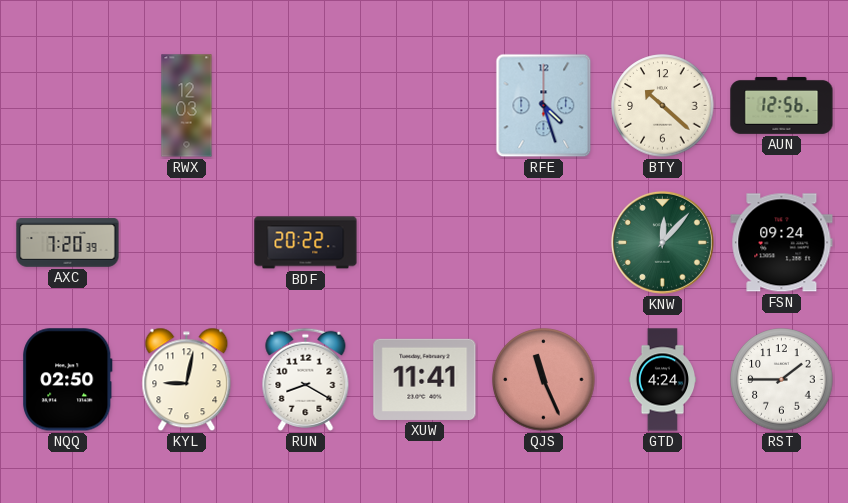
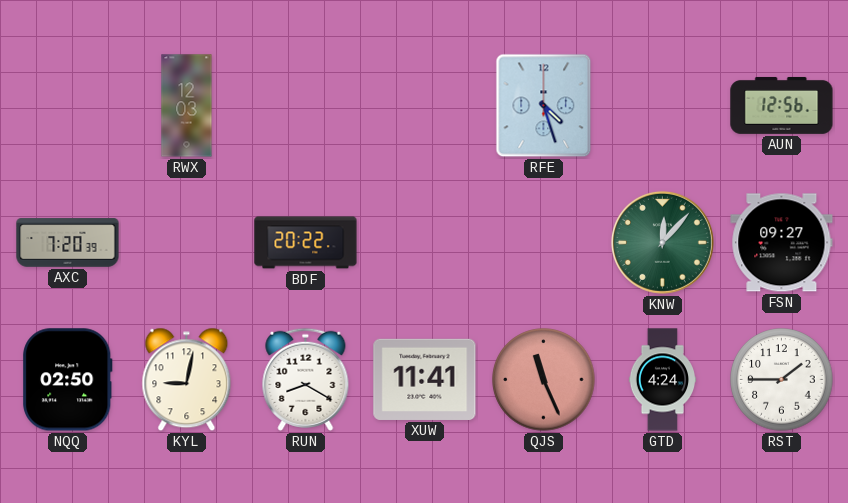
BTY: 10:22 -> none (663, 106)
FSN: 09:24 -> 09:27 (782, 243)
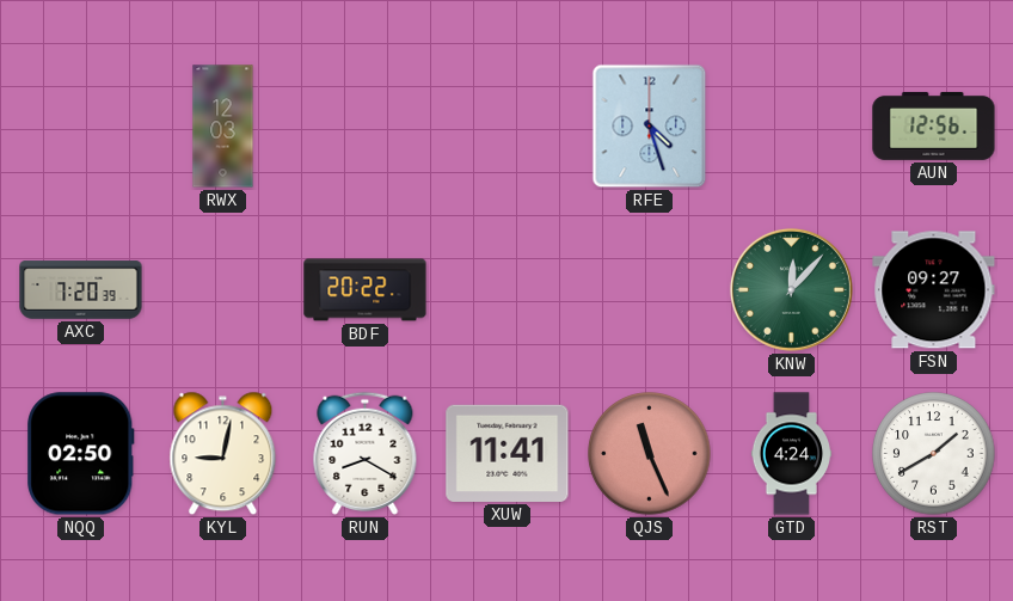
RST: 1:45 -> 1:40 (934, 454)
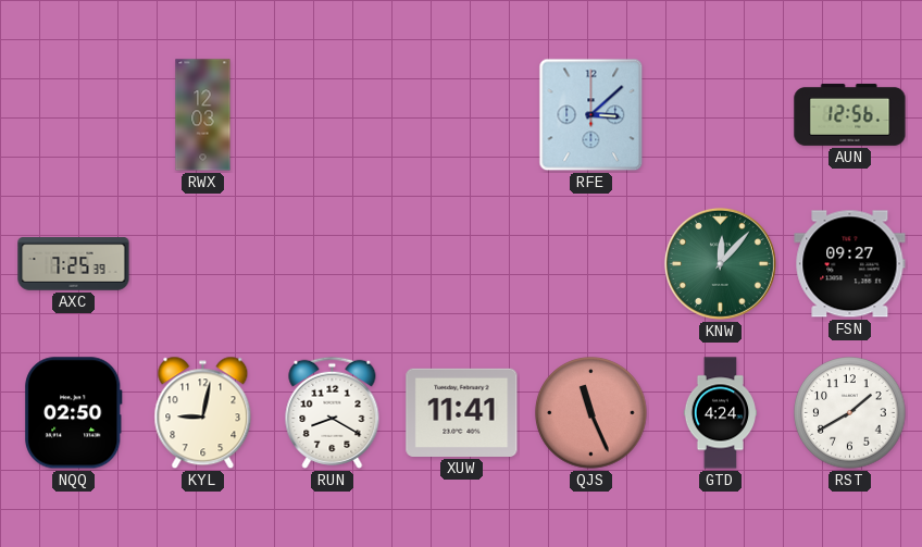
RFE: 4:27 -> 3:08 (591, 115)
AXC: 7:20 -> 7:25 (74, 264)
BDF: 20:22 -> none (366, 290)
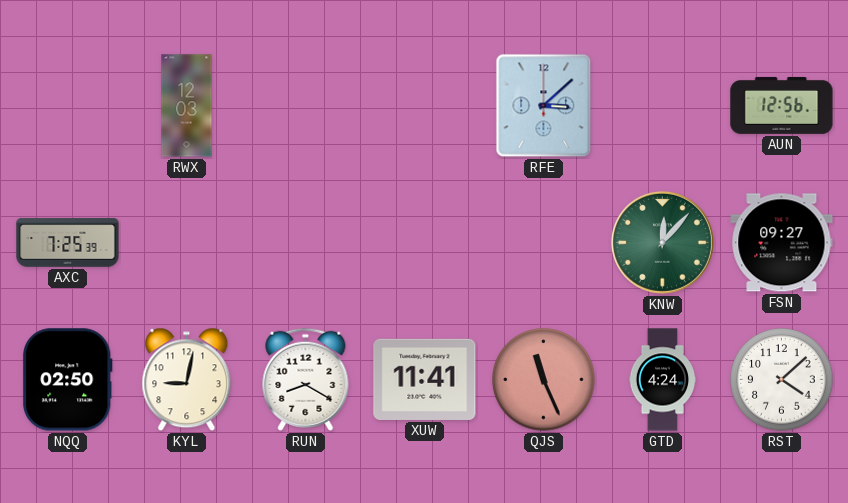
RST: 1:40 -> 4:08 (782, 380)
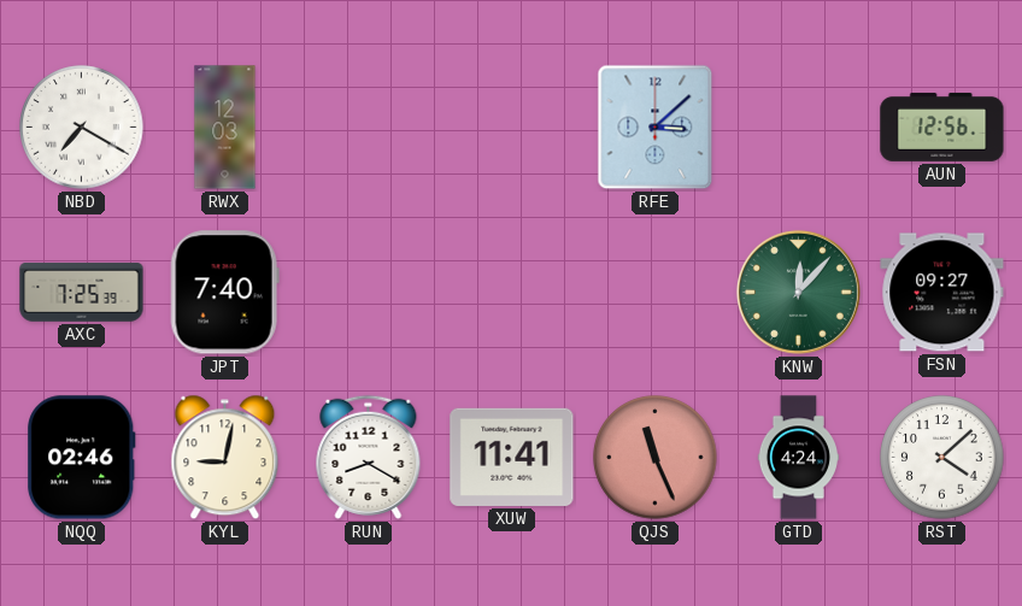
NBD: none -> 7:20 (82, 128)
JPT: none -> 7:40 (224, 293)
NQQ: 02:50 -> 02:46 (82, 458)
